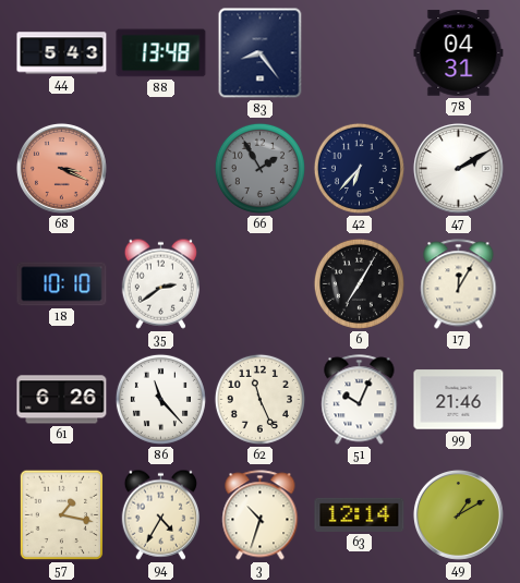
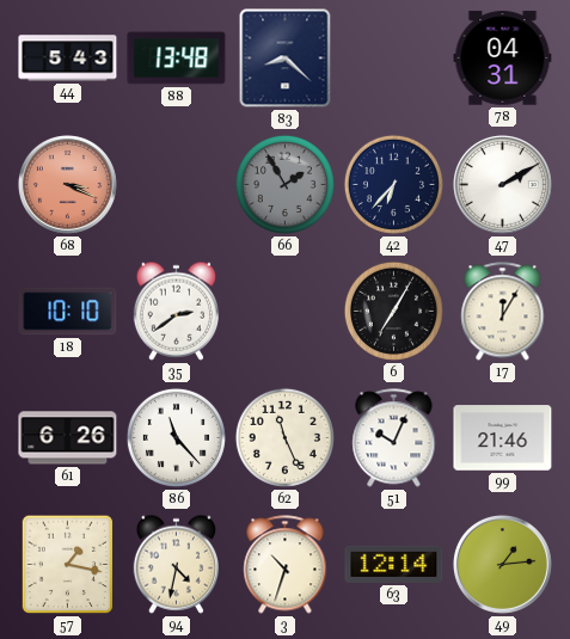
83: 8:24 -> 8:22 (286, 59)
94: 4:35 -> 4:32 (176, 564)
49: 1:10 -> 1:14 (502, 564)
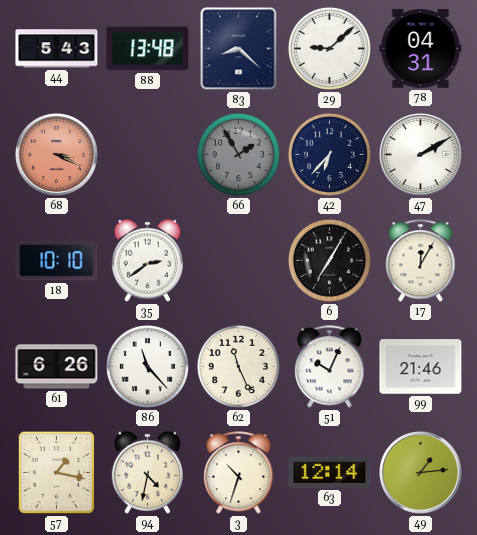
29: none -> 9:08 (329, 48)
